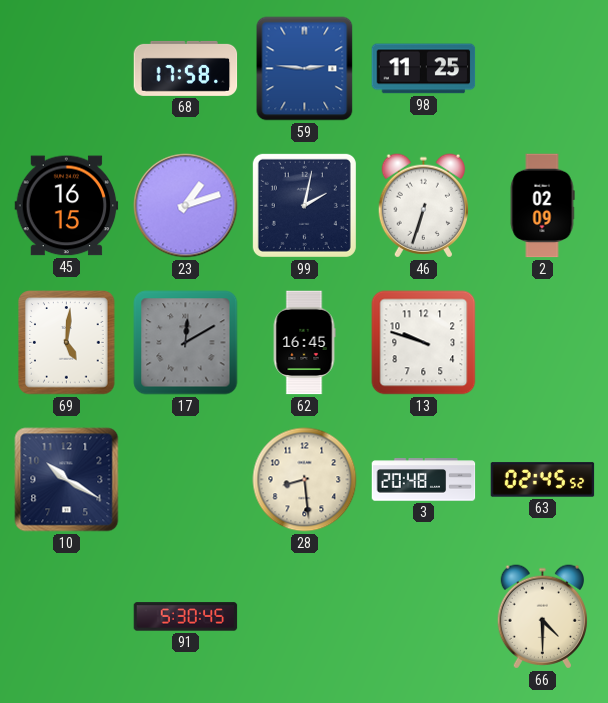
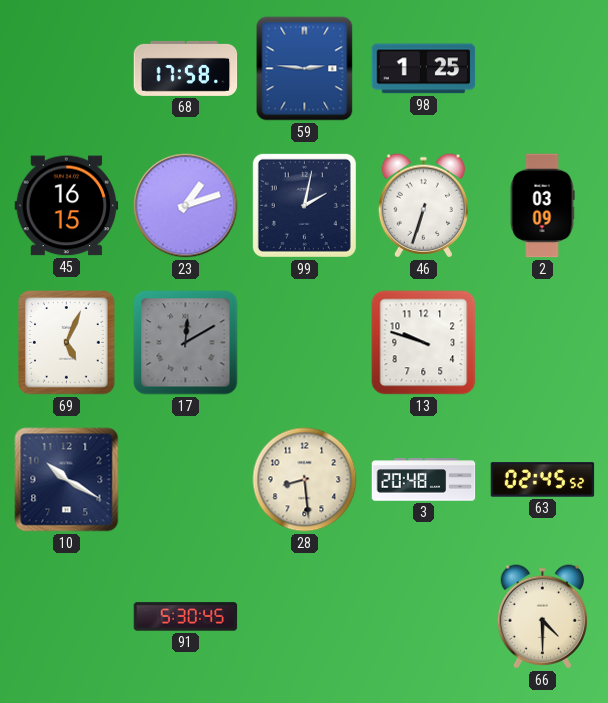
98: 11:25 -> 1:25 (424, 69)
2: 02:09 -> 03:09 (542, 206)
69: 5:01 -> 5:04 (67, 343)
62: 16:45 -> none (304, 343)
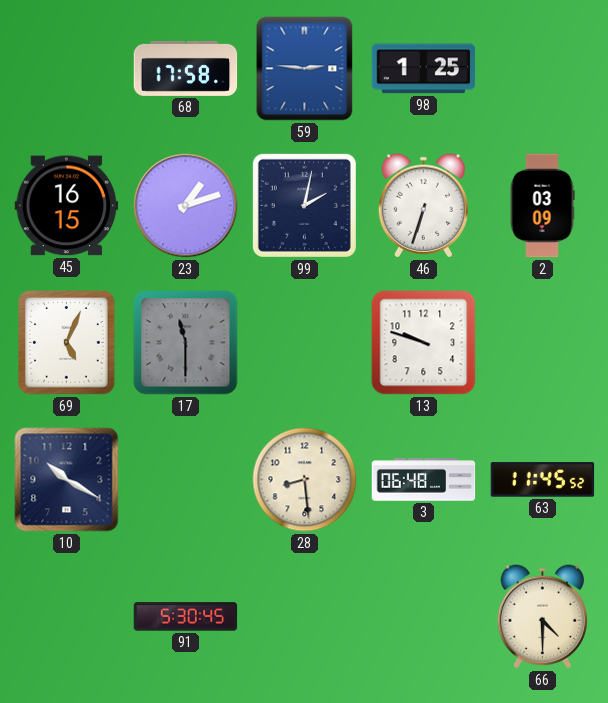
17: 12:10 -> 11:30 (186, 343)
3: 20:48 -> 06:48 (424, 480)
63: 02:45 -> 11:45 (543, 480)
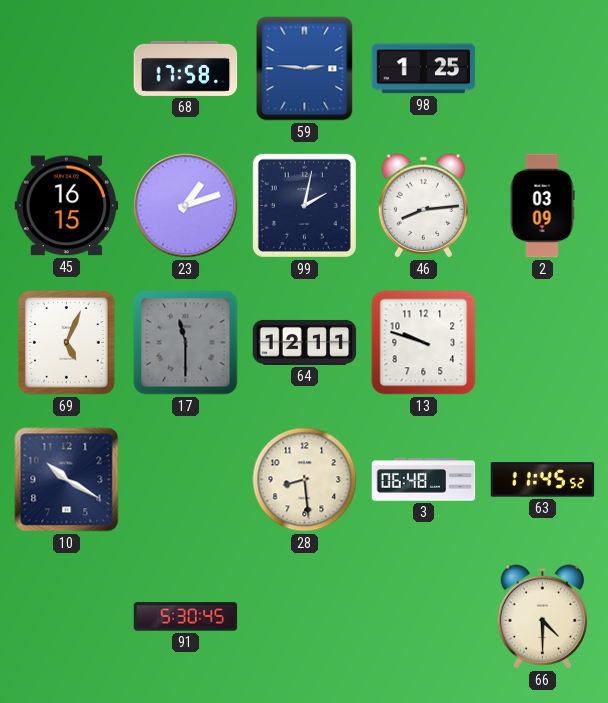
46: 6:33 -> 8:14 (423, 206)
64: none -> 12:11 (305, 342)
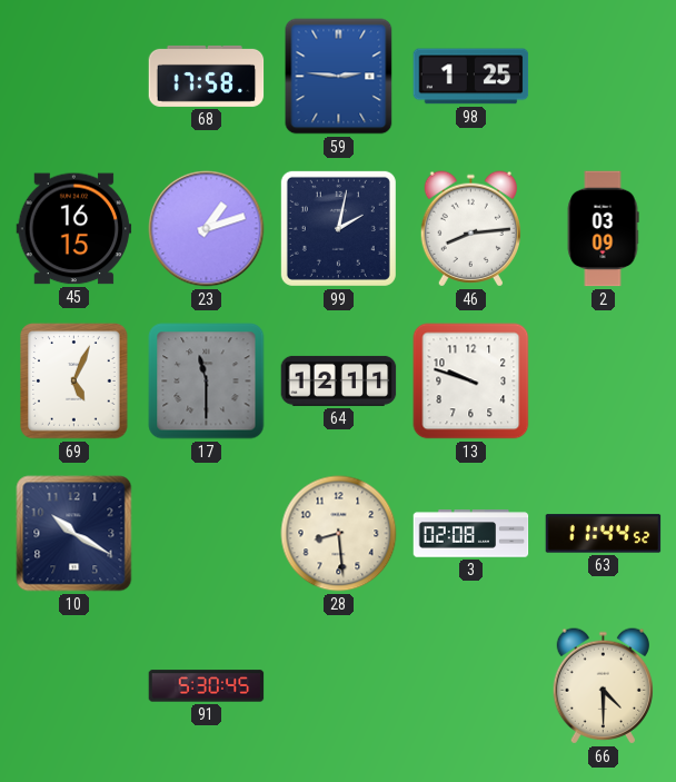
3: 06:48 -> 02:08 (471, 534)
63: 11:45 -> 11:44 (604, 534)
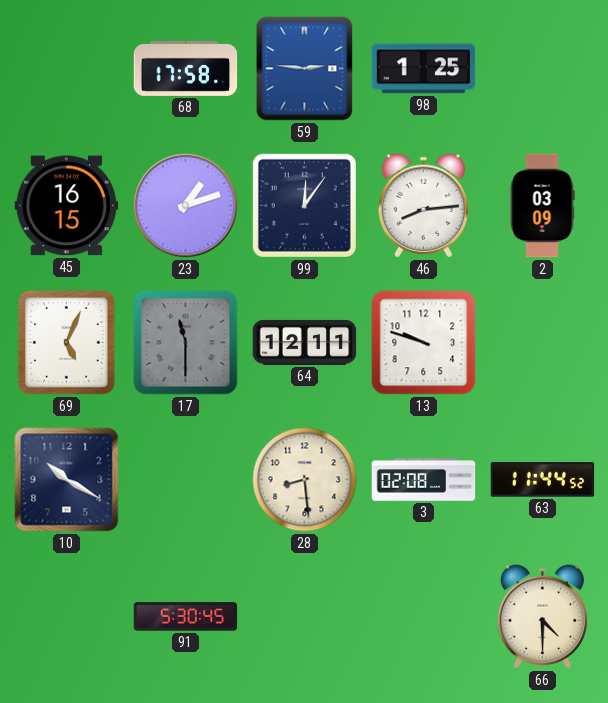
99: 2:02 -> 12:06 (304, 205)
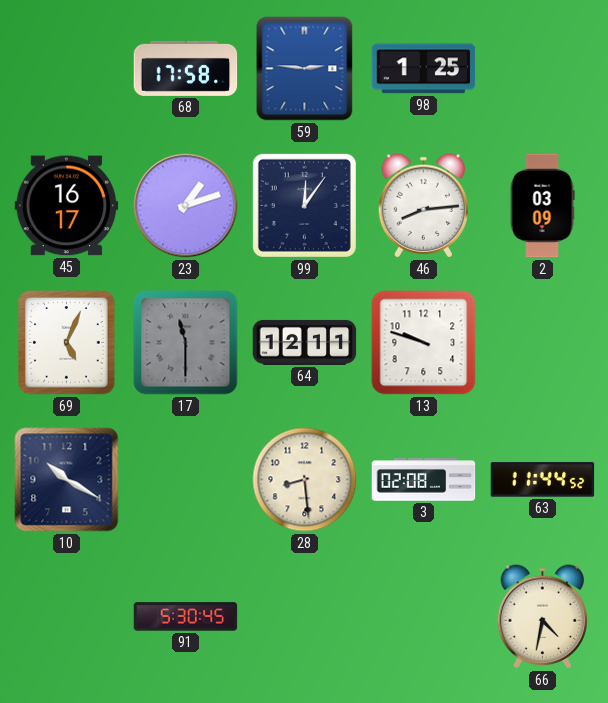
45: 16:15 -> 16:17 (67, 206)
66: 4:30 -> 4:32 (542, 617)
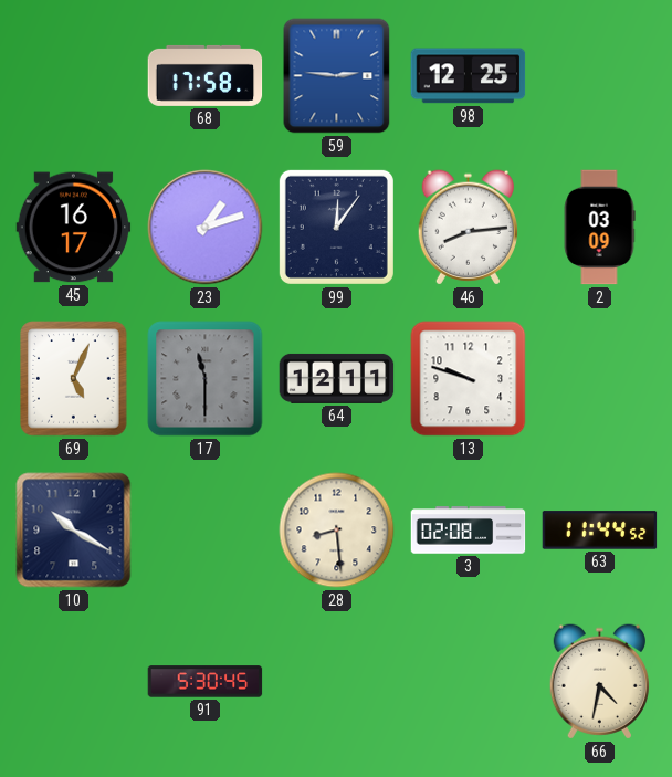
98: 1:25 -> 12:25 (469, 76)
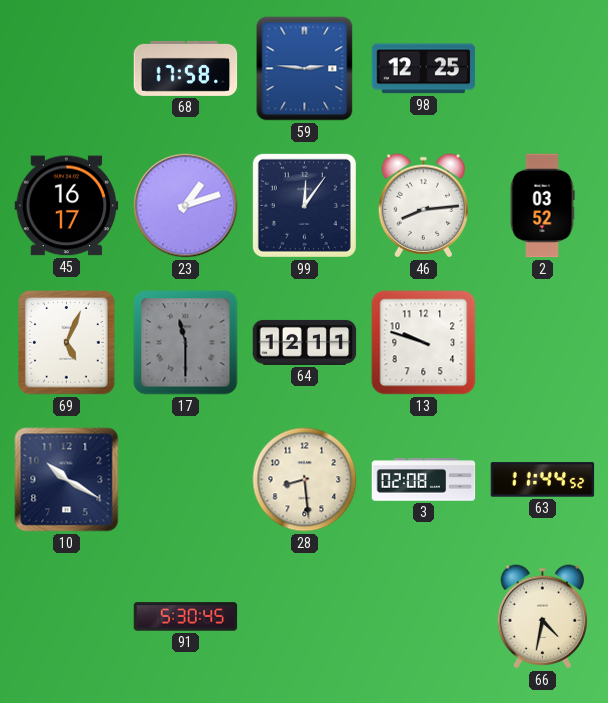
2: 03:09 -> 03:52 (542, 206)
